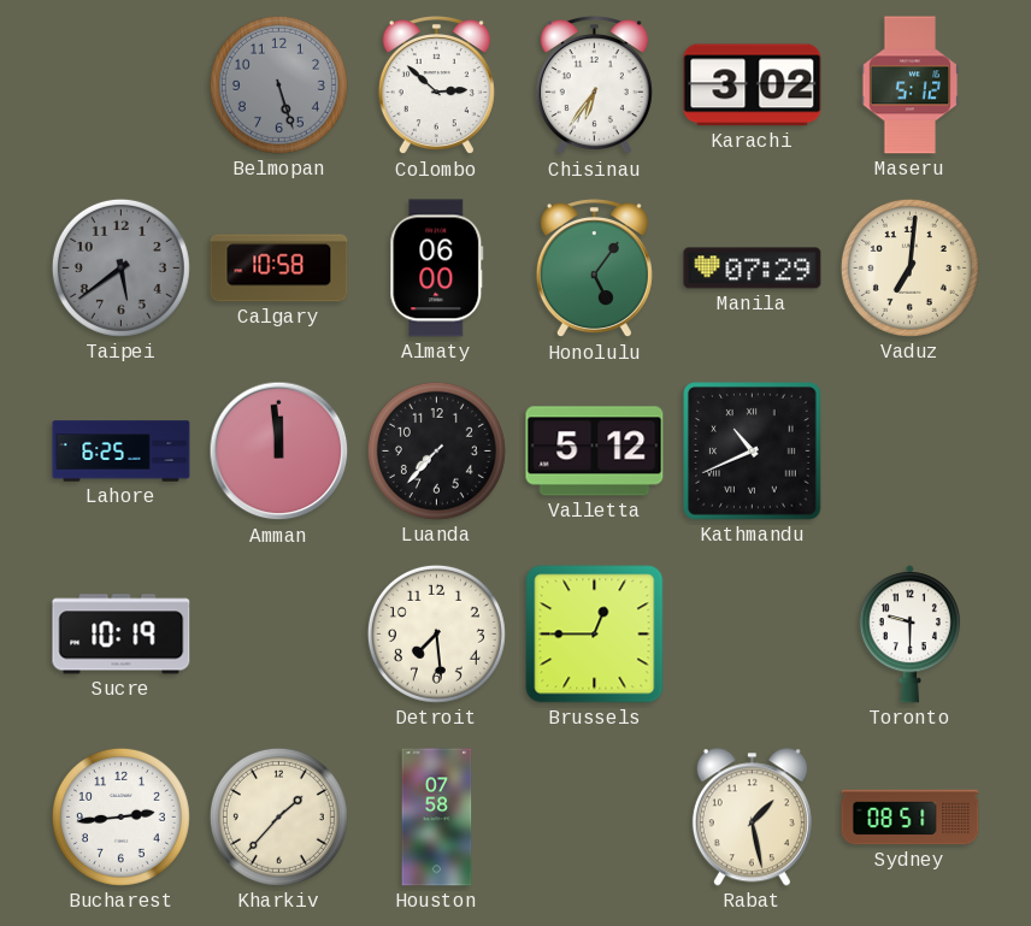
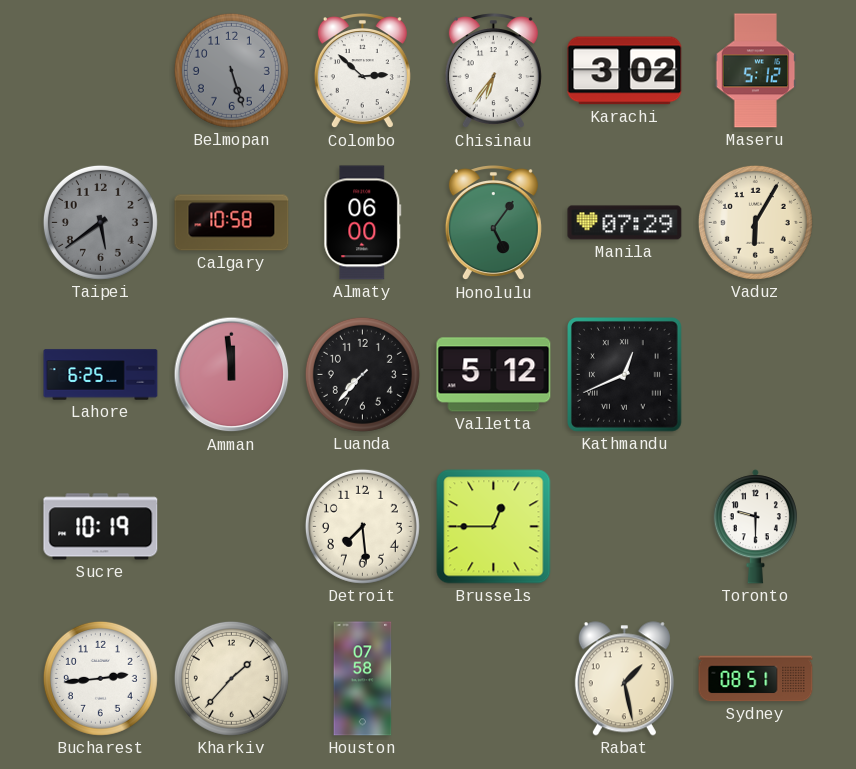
Vaduz: 7:01 -> 6:05 (755, 222)
Kathmandu: 10:41 -> 12:41 (625, 375)
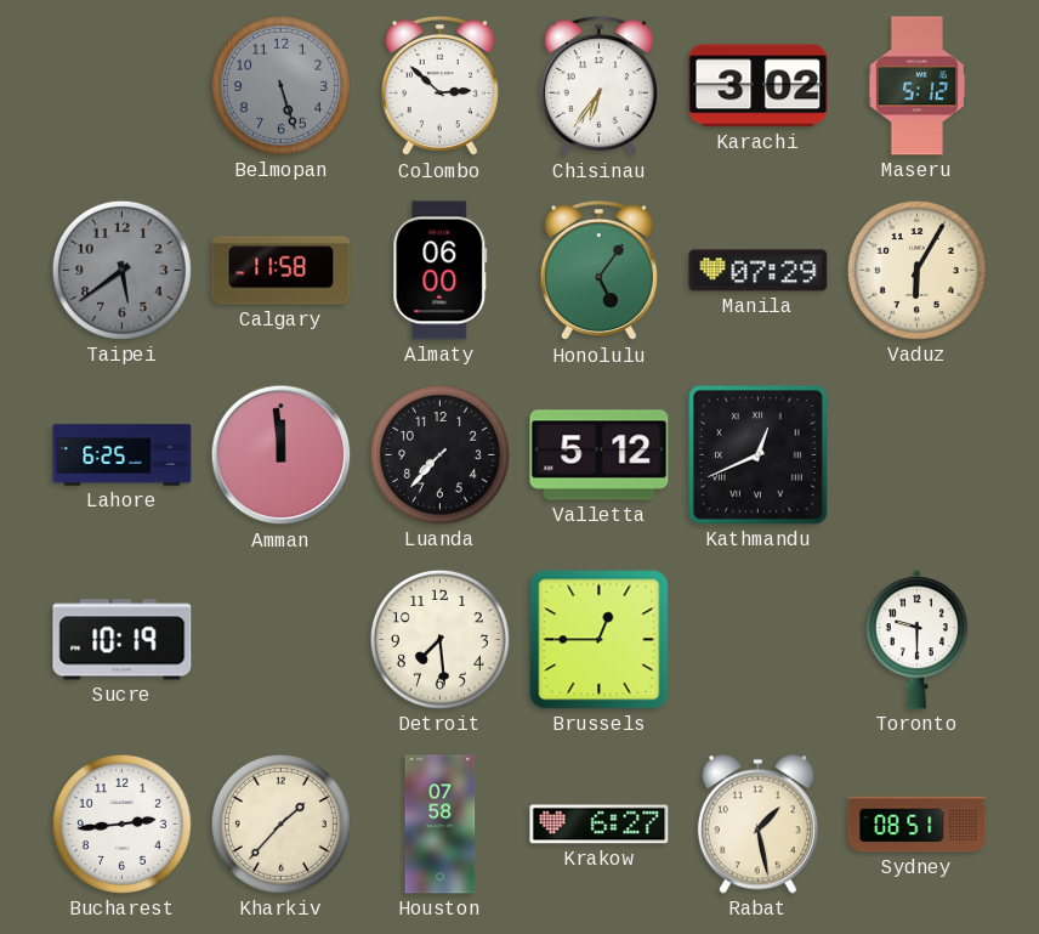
Calgary: 10:58 -> 11:58 (282, 271)
Krakow: none -> 6:27 (600, 825)
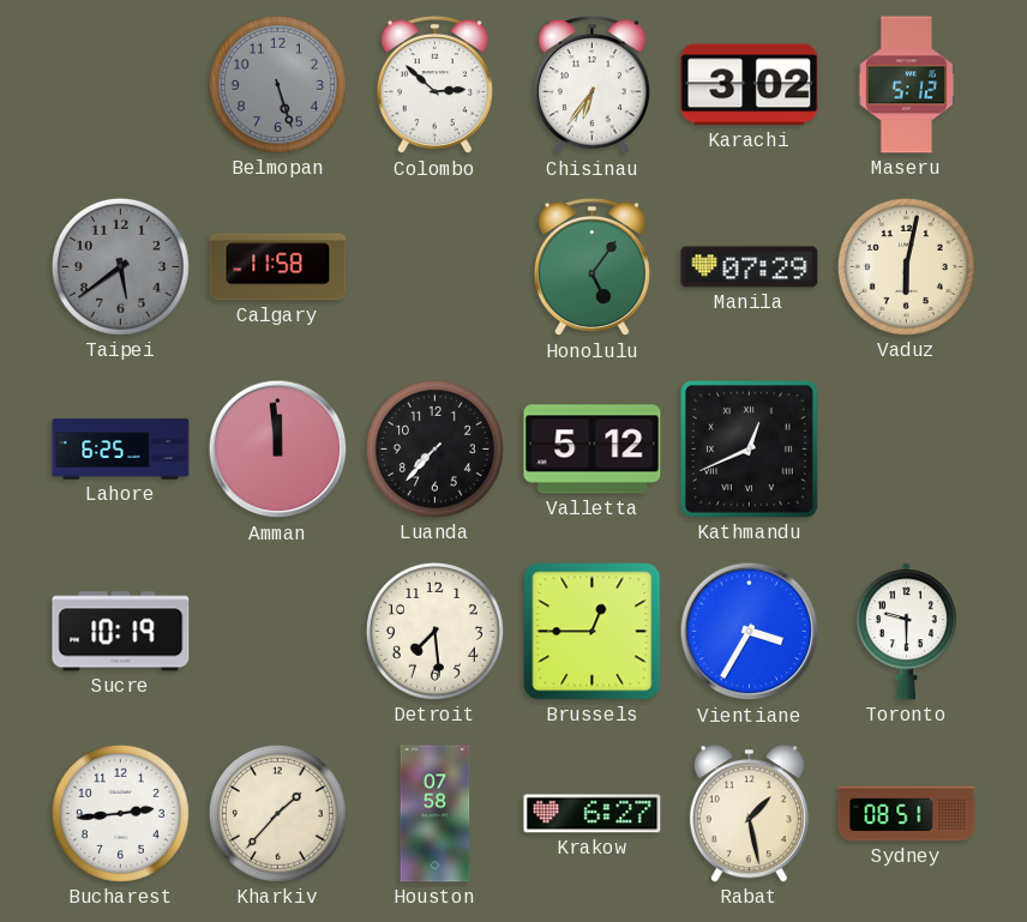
Almaty: 06:00 -> none (441, 271)
Vaduz: 6:05 -> 6:02 (906, 266)
Vientiane: none -> 3:35 (750, 632)
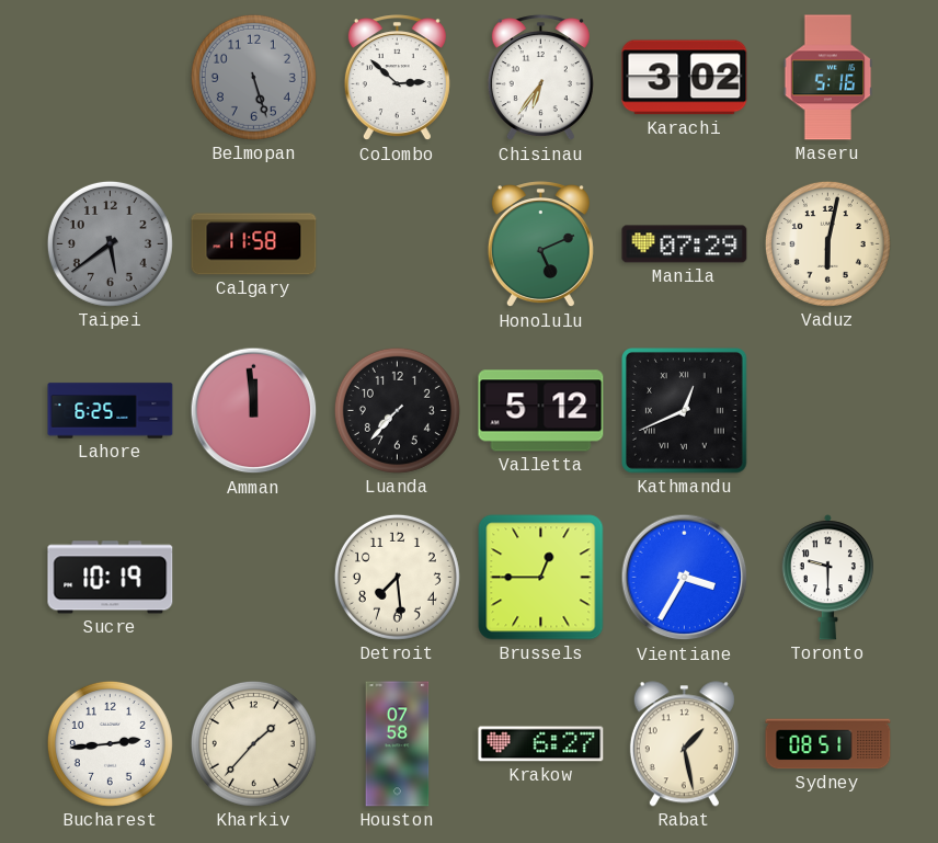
Maseru: 5:12 -> 5:16 (828, 78)
Honolulu: 5:06 -> 5:11 (540, 244)
